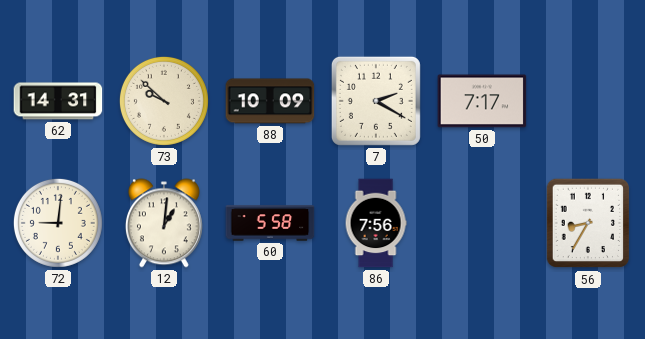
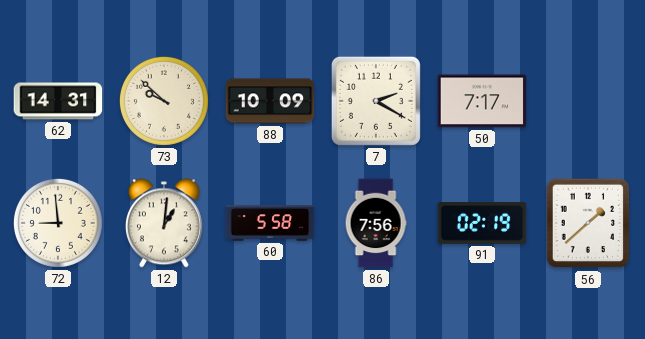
72: 9:01 -> 8:59 (58, 223)
91: none -> 02:19 (482, 224)
56: 8:35 -> 1:38 (588, 223)
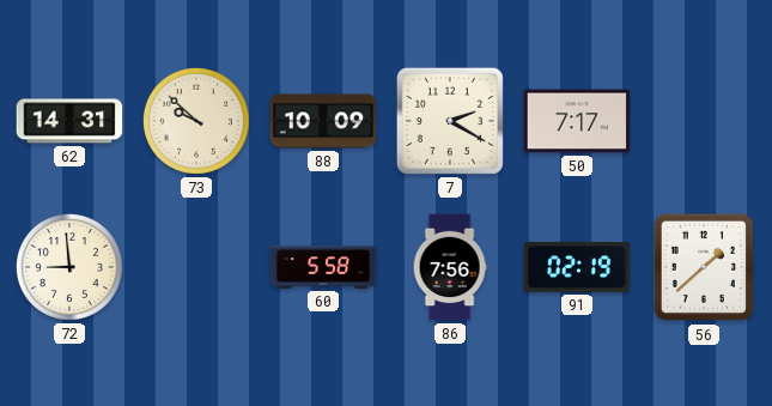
12: 1:01 -> none (164, 223)
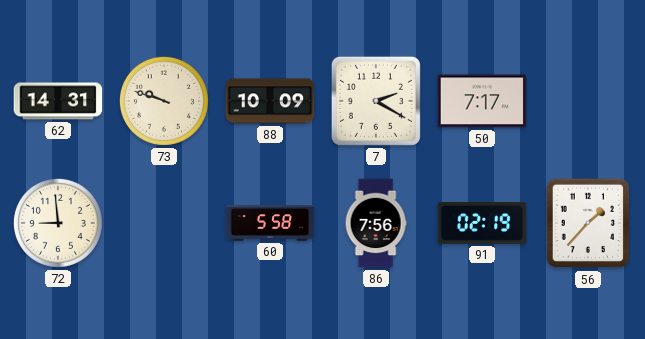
73: 9:52 -> 9:48 (164, 101)
56: 1:38 -> 1:37 (588, 223)
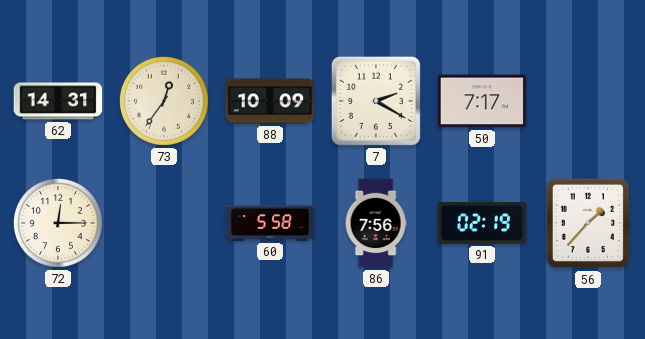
73: 9:48 -> 12:36 (164, 101)
72: 8:59 -> 12:15 (58, 223)
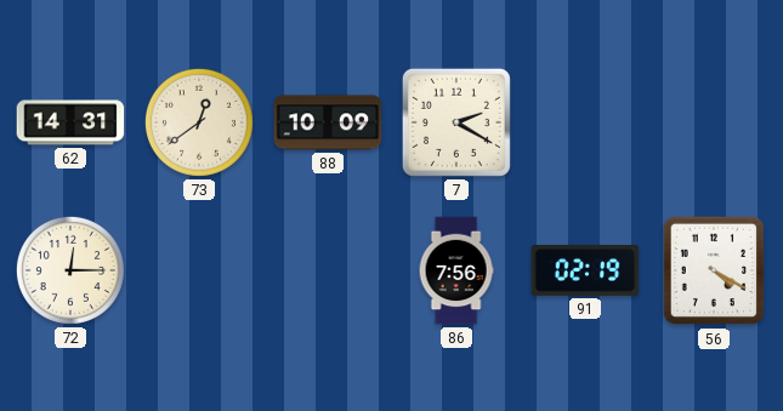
73: 12:36 -> 12:39 (199, 122)
50: 7:17 -> none (482, 101)
60: 5:58 -> none (270, 223)
56: 1:37 -> 4:20 (714, 270)
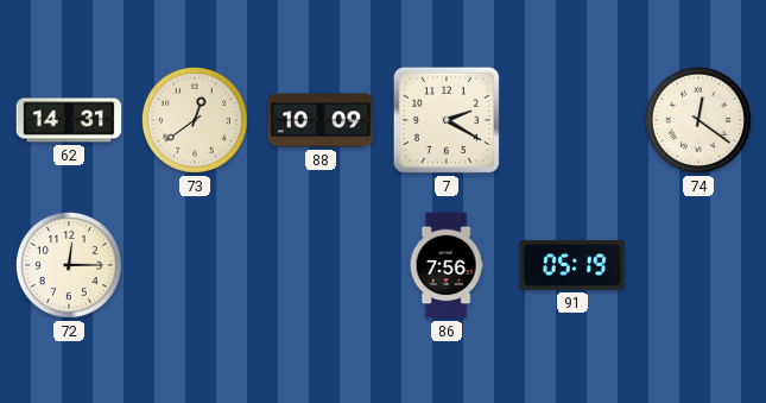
74: none -> 12:21 (698, 120)
91: 02:19 -> 05:19 (572, 266)
56: 4:20 -> none (714, 270)
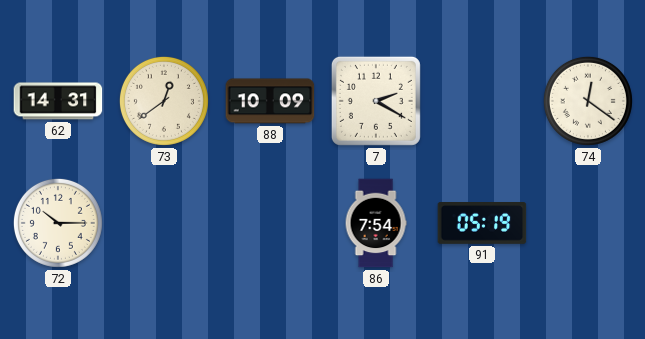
72: 12:15 -> 10:15 (58, 223)
86: 7:56 -> 7:54 (376, 223)
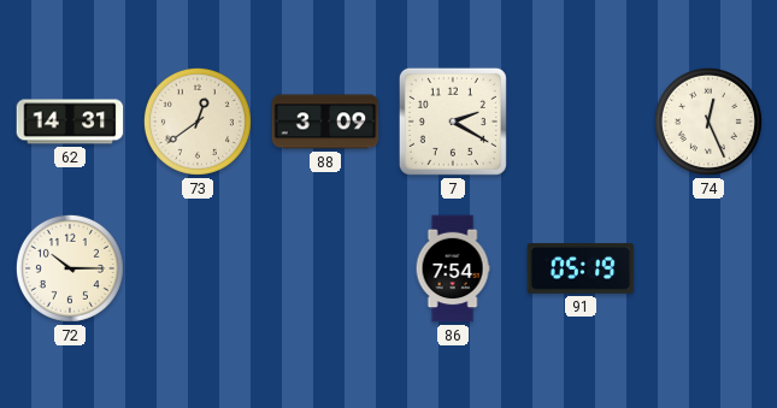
88: 10:09 -> 3:09 (325, 122)
74: 12:21 -> 12:26 (708, 122)
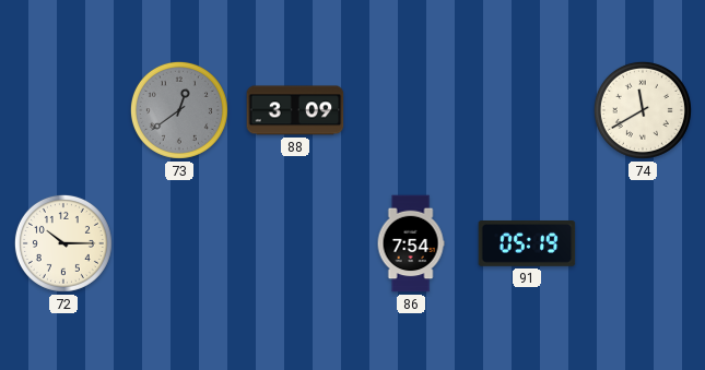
62: 14:31 -> none (70, 122)
73 dial: cream -> grey (179, 110)
7: 2:20 -> none (453, 122)
74: 12:26 -> 11:40 (643, 110)
